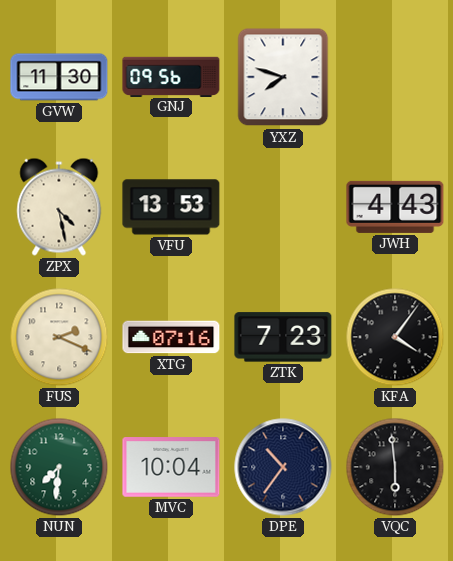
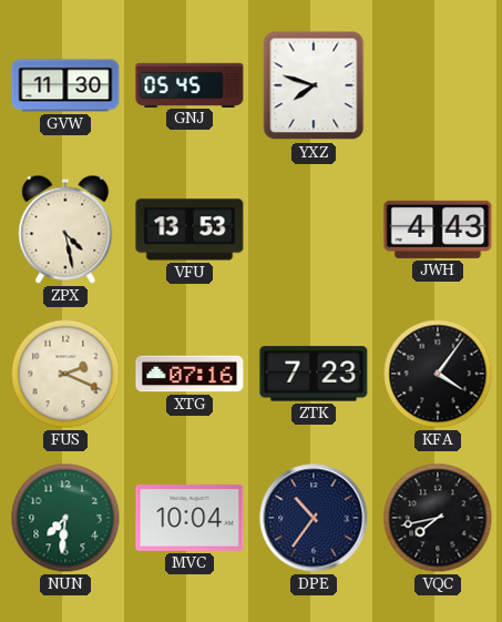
GNJ: 09:56 -> 05:45 (189, 84)
VQC: 5:59 -> 7:43 (438, 518)
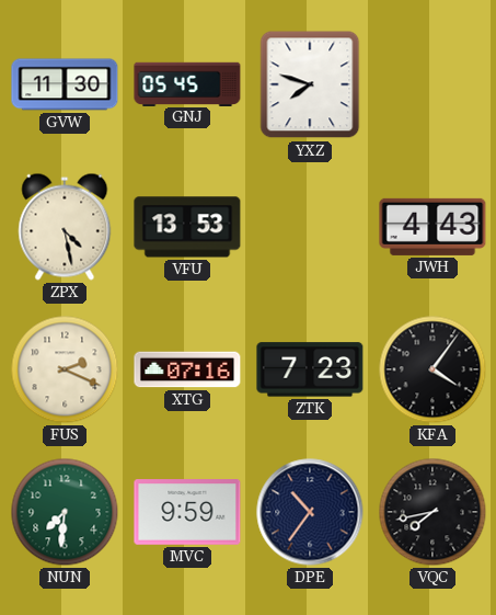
MVC: 10:04 -> 9:59 (187, 512)
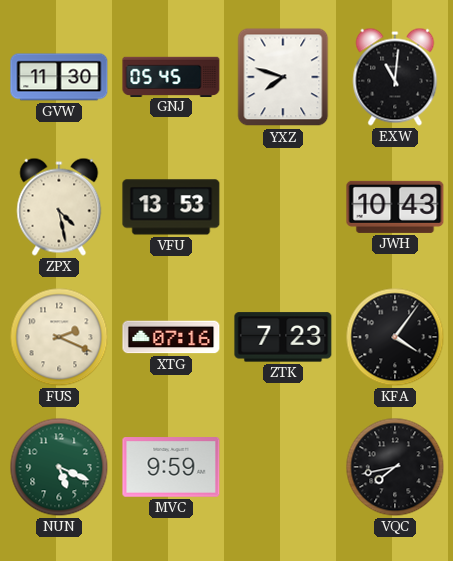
EXW: none -> 11:01 (395, 77)
JWH: 4:43 -> 10:43 (395, 207)
NUN: 7:31 -> 5:19 (59, 467)
DPE: 10:36 -> none (310, 512)
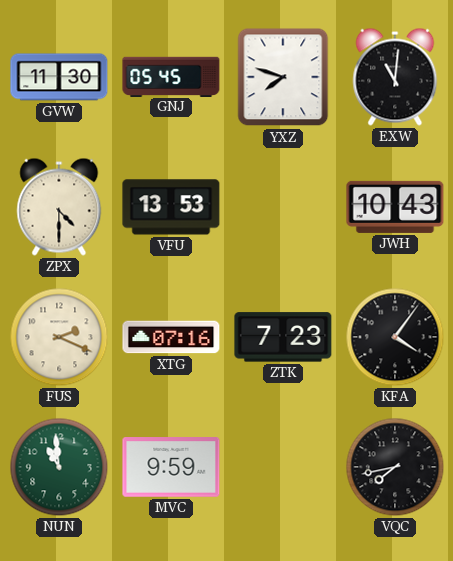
ZPX: 4:28 -> 4:30 (59, 207)
NUN: 5:19 -> 10:59 (59, 467)
